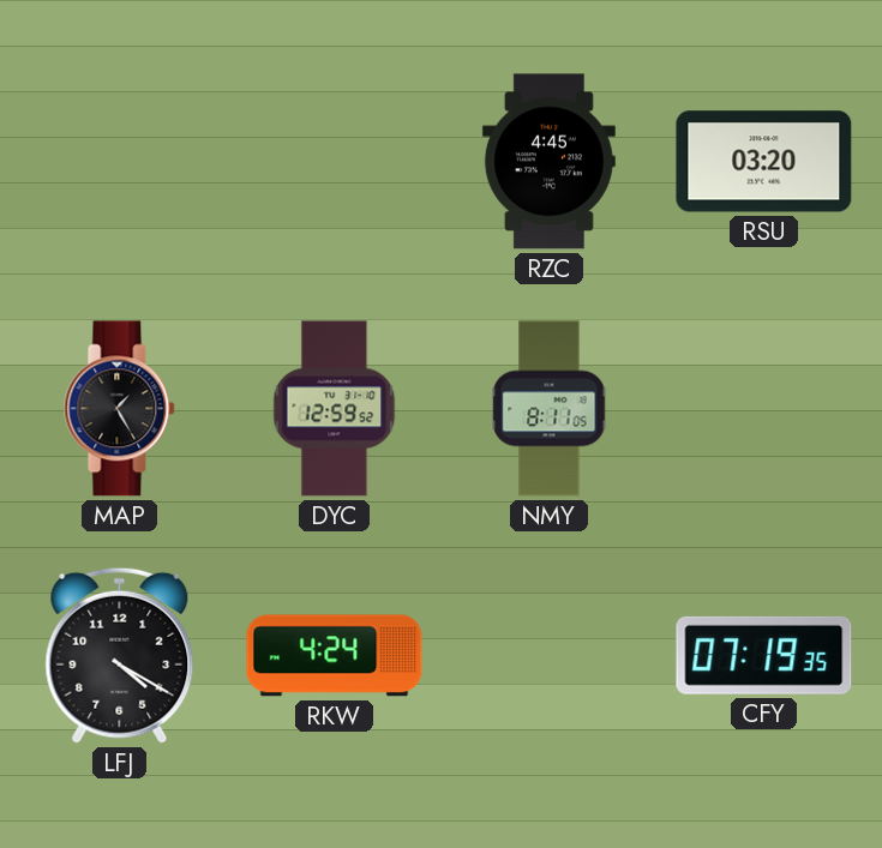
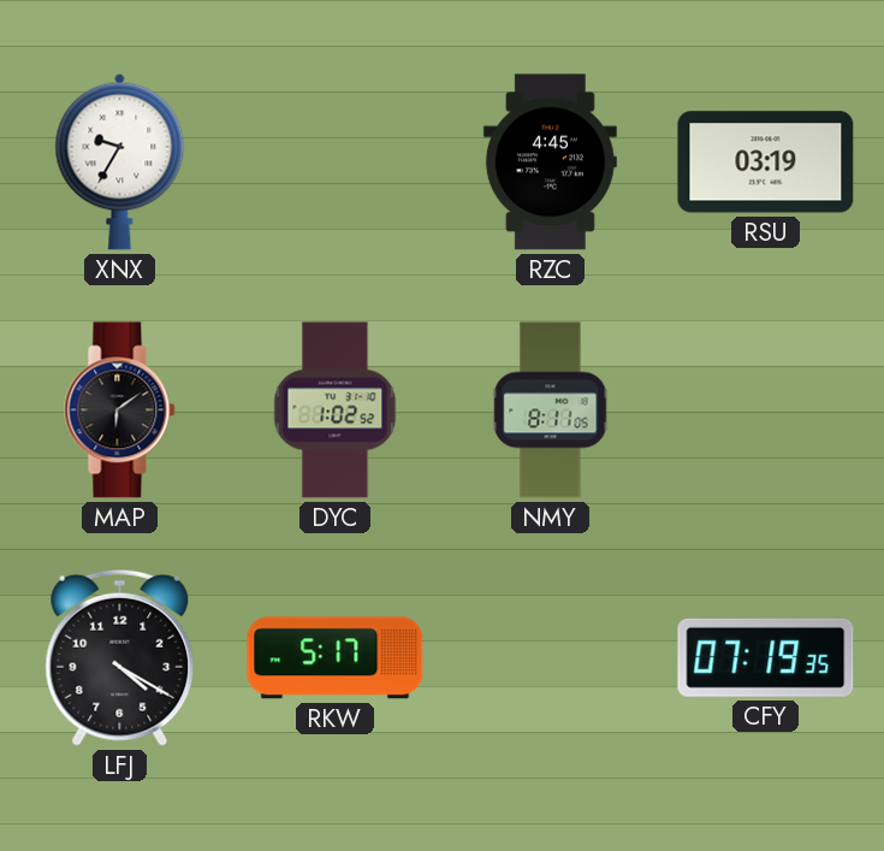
XNX: none -> 9:35 (120, 161)
RSU: 03:20 -> 03:19 (766, 162)
MAP: 1:25 -> 6:09 (120, 410)
DYC: 12:59 -> 1:02 (336, 410)
RKW: 4:24 -> 5:17 (336, 658)
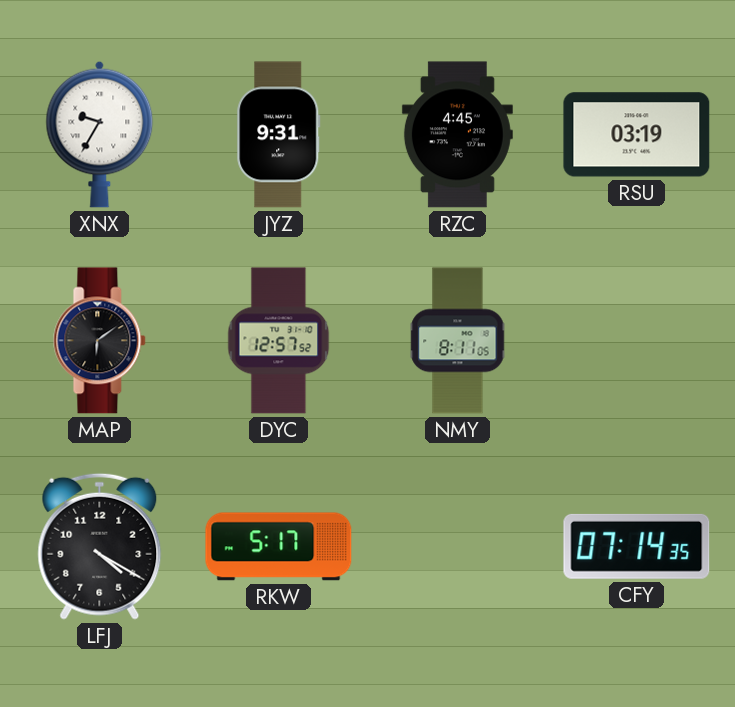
JYZ: none -> 9:31 (279, 135)
DYC: 1:02 -> 12:57 (279, 341)
CFY: 07:19 -> 07:14 (637, 546)
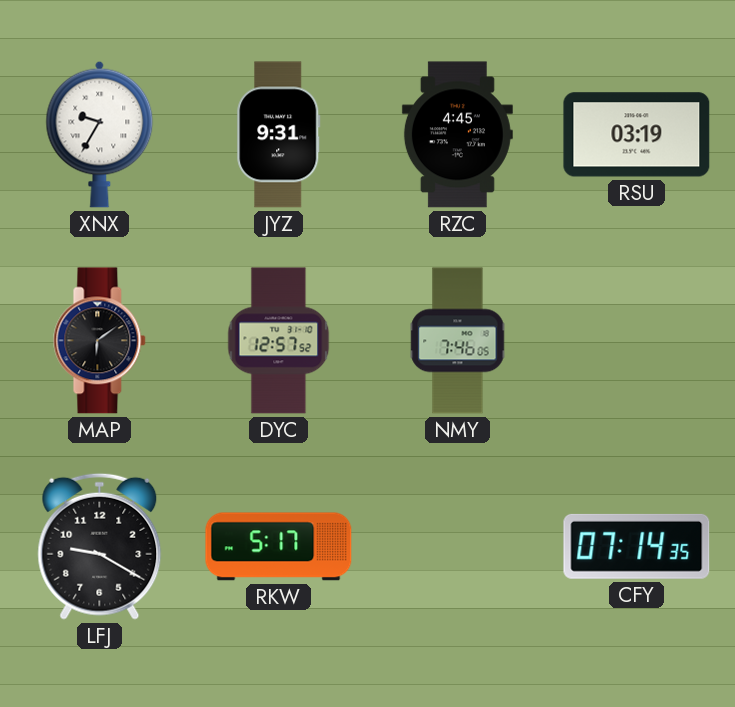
NMY: 8:11 -> 7:46 (458, 341)
LFJ: 4:20 -> 9:20 (100, 546)
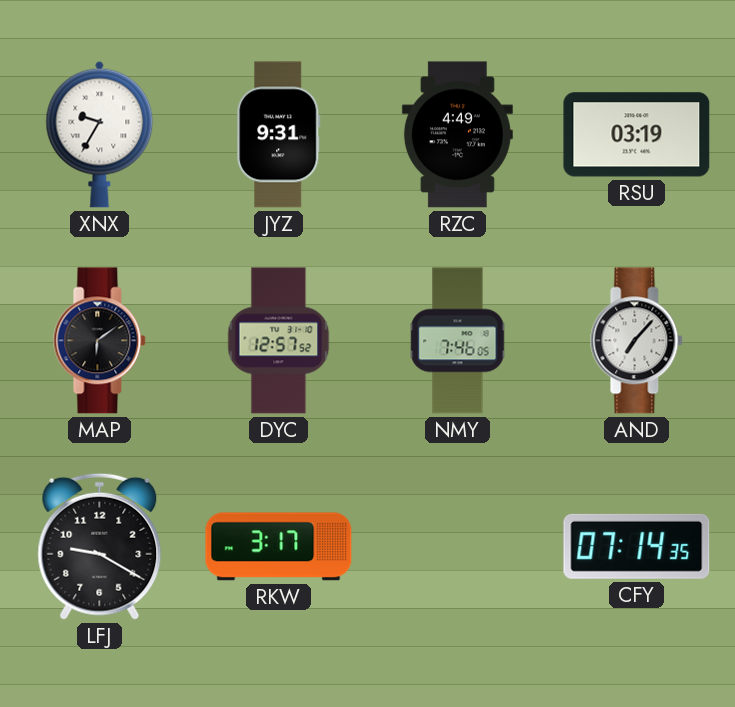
RZC: 4:45 -> 4:49 (457, 135)
AND: none -> 7:07 (637, 341)
RKW: 5:17 -> 3:17 (279, 547)
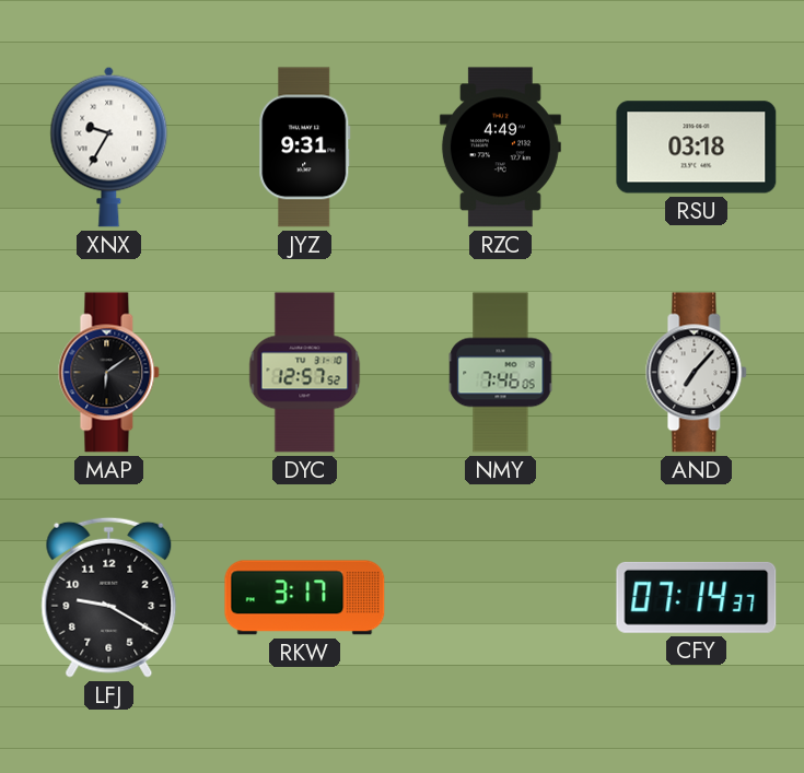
RSU: 03:19 -> 03:18 (697, 148)
CFY: 07:14:35 -> 07:14:37 (697, 597)
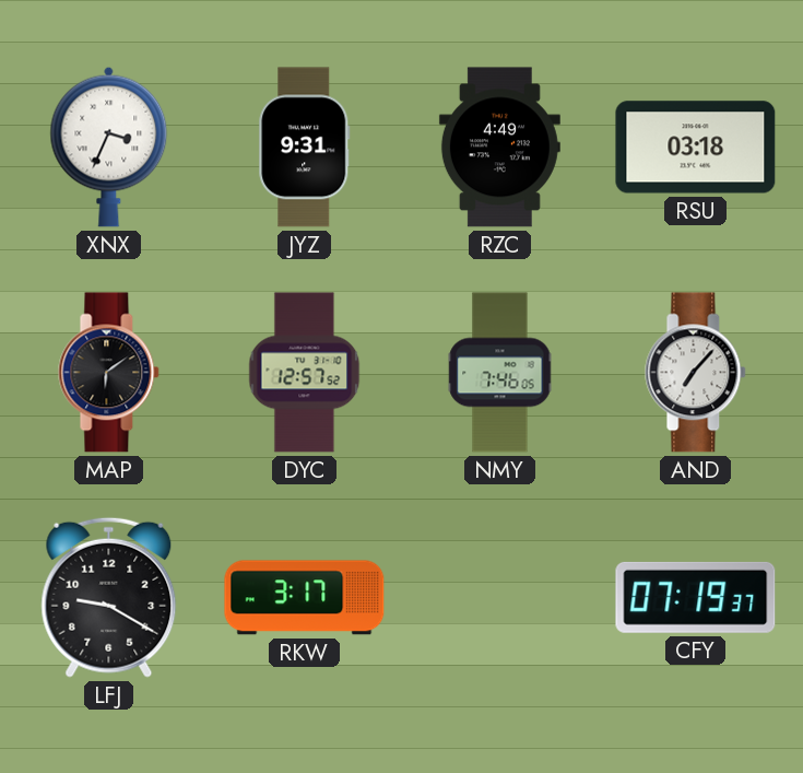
XNX: 9:35 -> 3:34 (109, 147)
CFY: 07:14 -> 07:19 (696, 597)
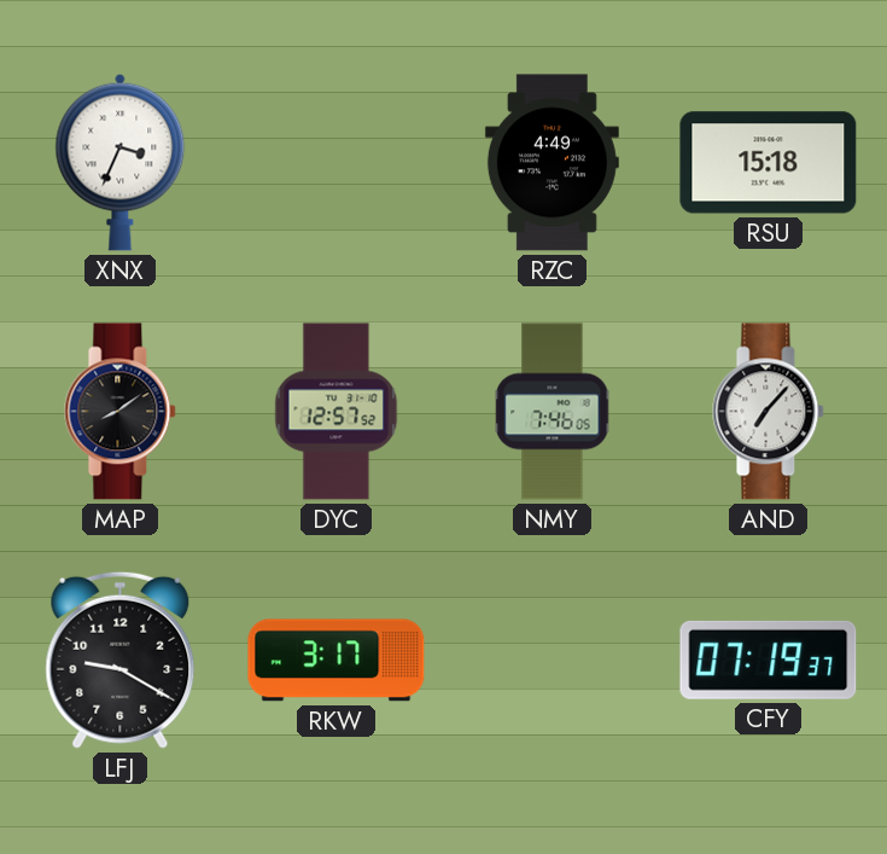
JYZ: 9:31 -> none (305, 148)
RSU: 03:18 -> 15:18 (769, 163)
MAP: 6:09 -> 8:09 (121, 412)
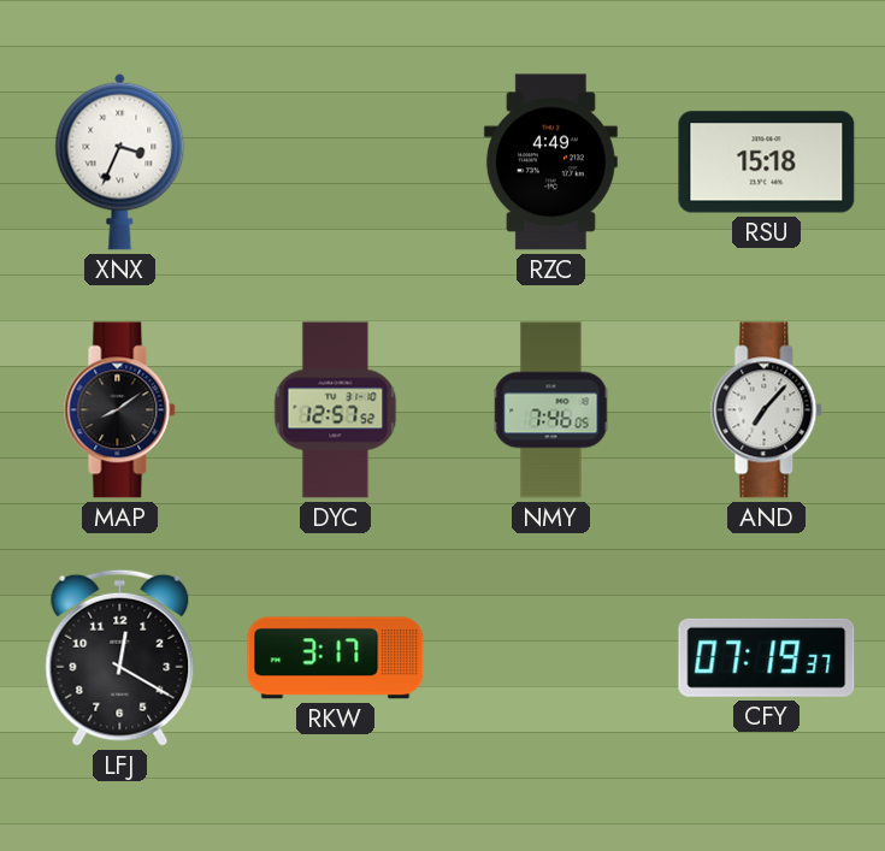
LFJ: 9:20 -> 12:20 (120, 657)
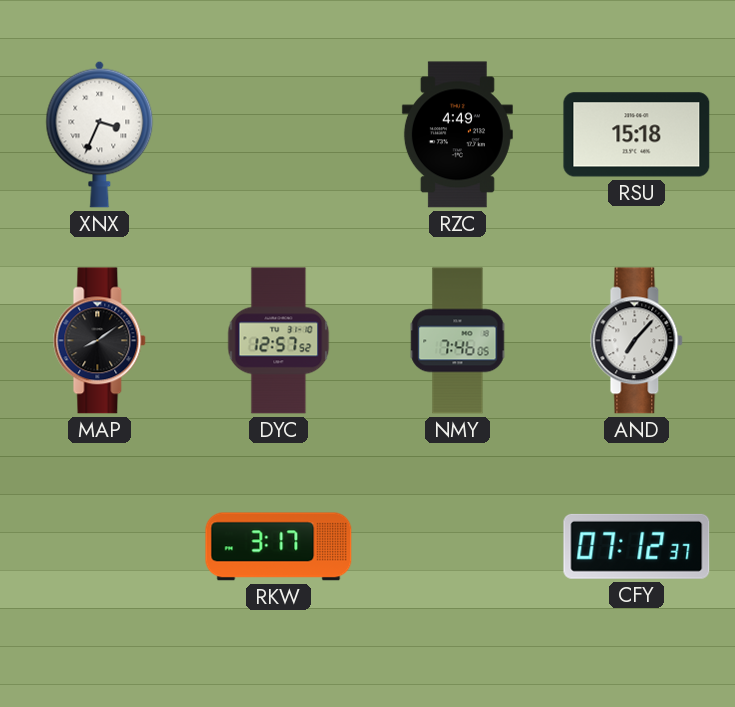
LFJ: 12:20 -> none (120, 657)
CFY: 07:19 -> 07:12 (637, 546)
